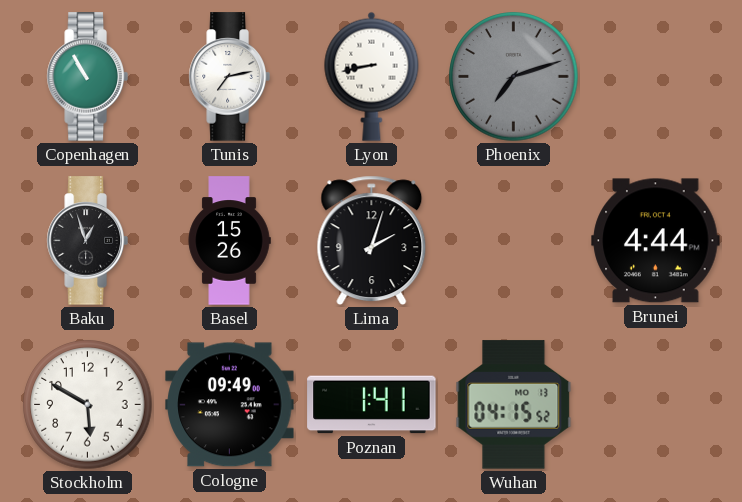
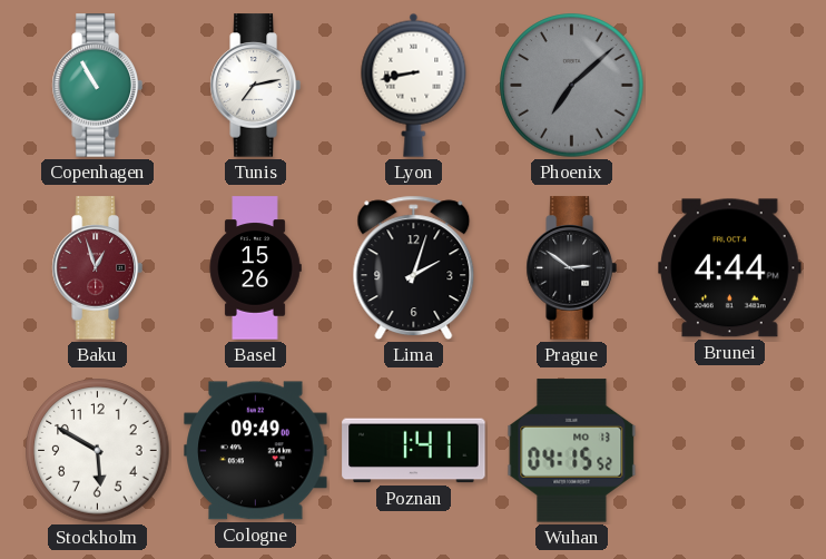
Phoenix: 7:12 -> 7:08 (572, 86)
Baku dial: black -> burgundy (97, 268)
Prague: none -> 2:51 (571, 268)
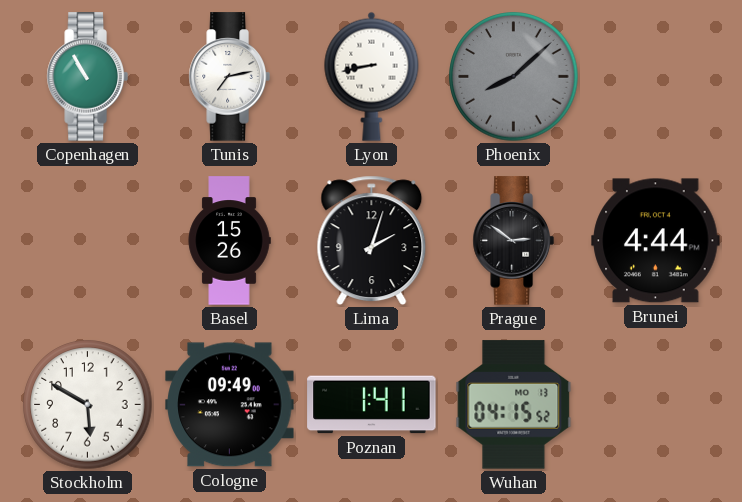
Phoenix: 7:08 -> 8:08 (514, 77)
Baku: 12:57 -> none (97, 268)
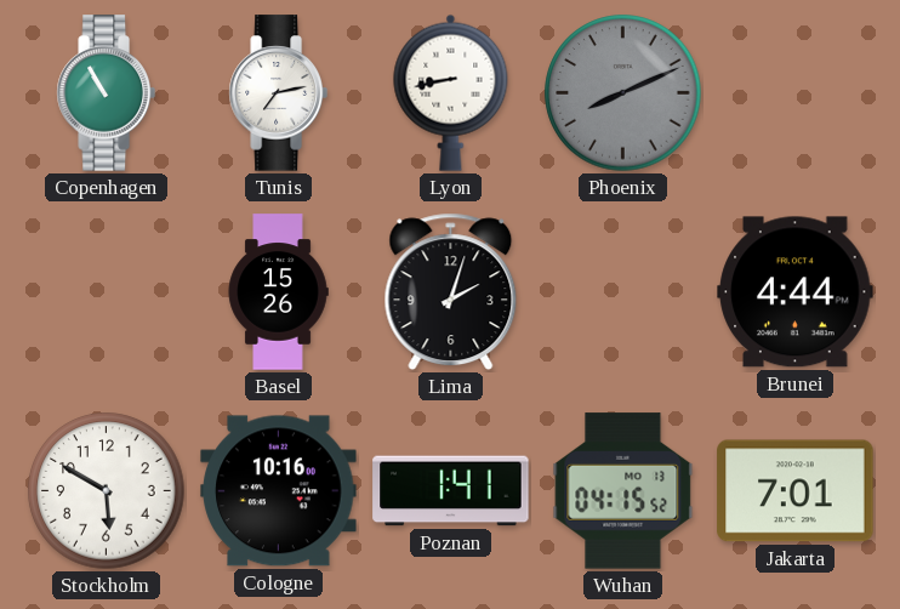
Phoenix: 8:08 -> 8:11 (623, 93)
Prague: 2:51 -> none (513, 241)
Cologne: 09:49 -> 10:16 (279, 491)
Jakarta: none -> 7:01 (796, 491)
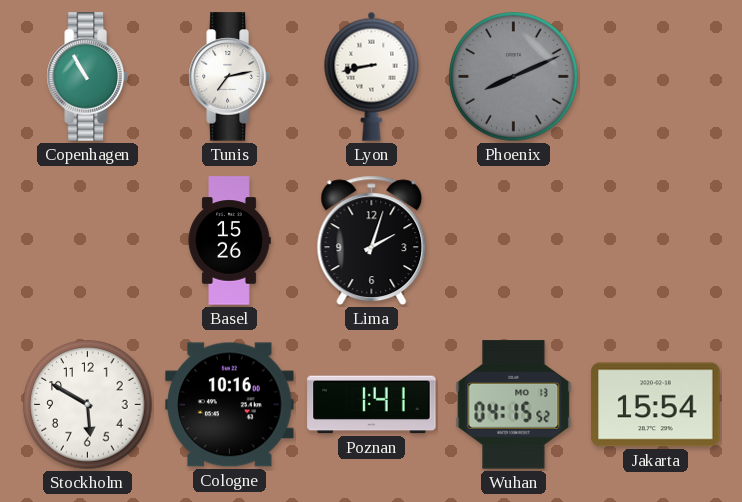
Brunei: 4:44 -> none (796, 292)
Jakarta: 7:01 -> 15:54 (656, 405)
